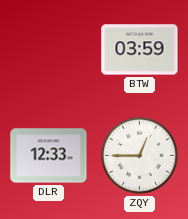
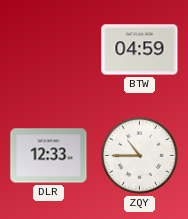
BTW: 03:59 -> 04:59 (140, 50)
ZQY: 12:45 -> 10:45 (139, 155)
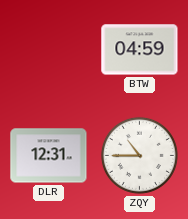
DLR: 12:33 -> 12:31 (49, 156)
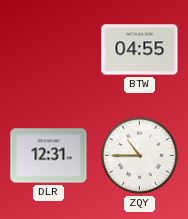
BTW: 04:59 -> 04:55 (140, 50)
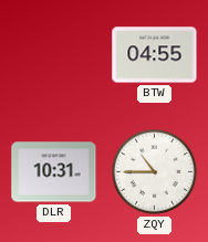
DLR: 12:31 -> 10:31 (54, 172)
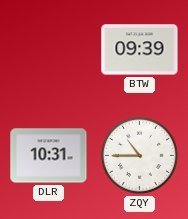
BTW: 04:55 -> 09:39 (140, 50)
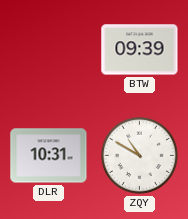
ZQY: 10:45 -> 10:50 (139, 155)
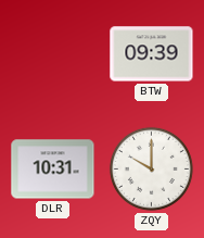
ZQY: 10:50 -> 10:00 (151, 168)
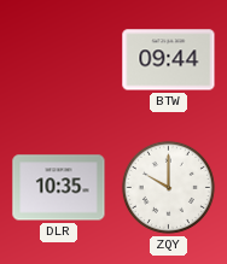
BTW: 09:39 -> 09:44 (169, 60)
DLR: 10:31 -> 10:35 (59, 188)
